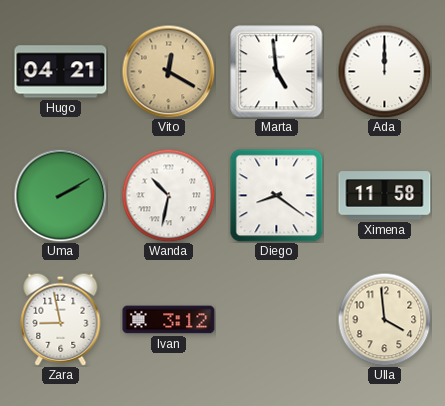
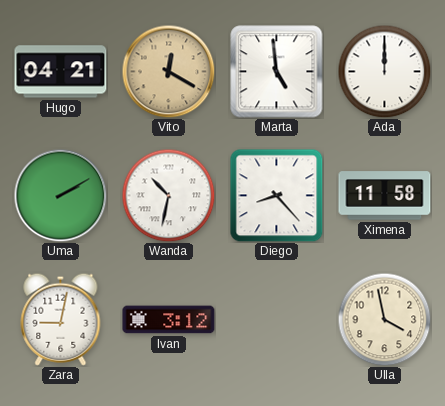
Diego: 8:21 -> 8:23 (277, 196)
Zara: 8:58 -> 9:02 (61, 319)
Ulla: 3:59 -> 3:58 (384, 319)
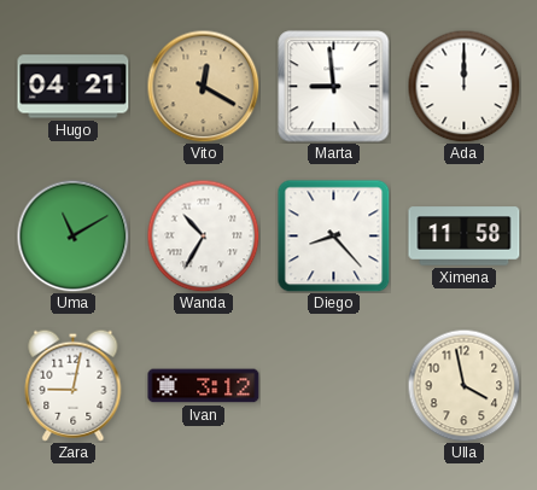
Marta: 4:59 -> 8:59 (334, 87)
Uma: 2:10 -> 11:10 (72, 235)
Wanda: 10:32 -> 10:35 (203, 235)
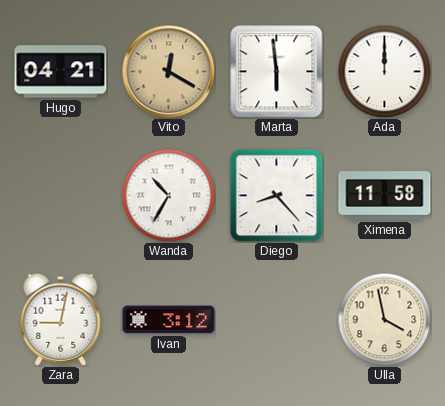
Marta: 8:59 -> 5:59 (277, 72)
Uma: 11:10 -> none (72, 235)
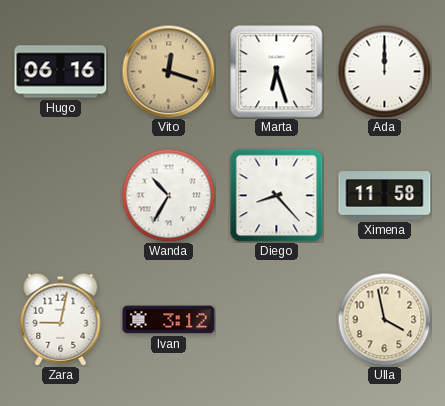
Hugo: 04:21 -> 06:16 (61, 72)
Vito: 12:20 -> 12:18 (168, 71)
Marta: 5:59 -> 6:27 (277, 72)
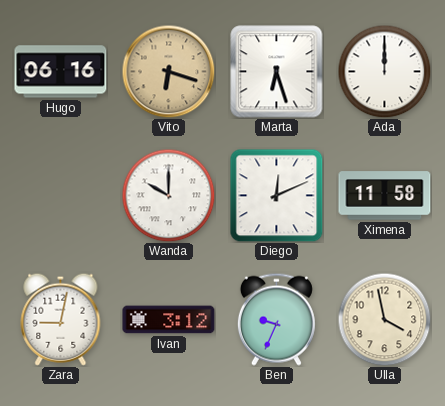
Vito: 12:18 -> 6:18 (168, 71)
Wanda: 10:35 -> 10:00 (168, 195)
Diego: 8:23 -> 12:11 (277, 196)
Ben: none -> 9:34 (276, 319)
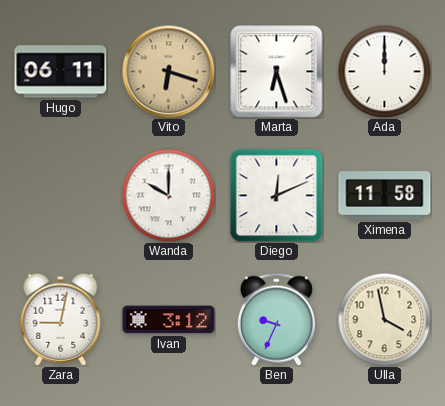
Hugo: 06:16 -> 06:11 (61, 72)
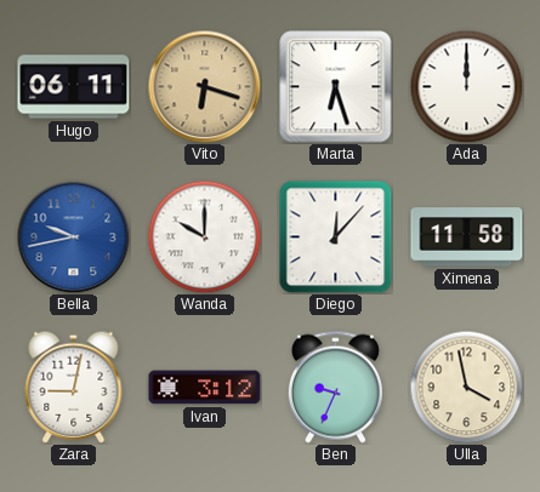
Bella: none -> 9:43 (73, 236)
Diego: 12:11 -> 12:07 (336, 238)
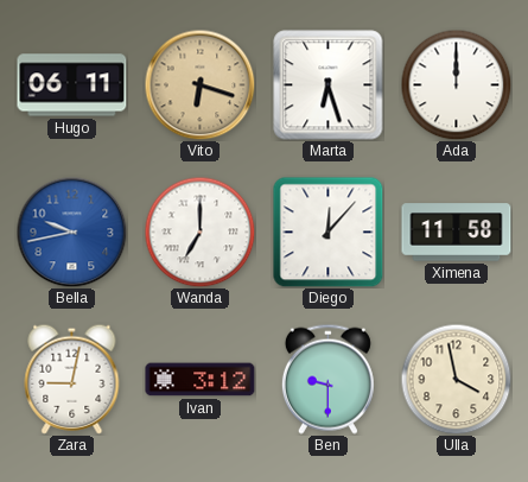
Wanda: 10:00 -> 7:00 (199, 232)
Ben: 9:34 -> 9:30 (327, 379)
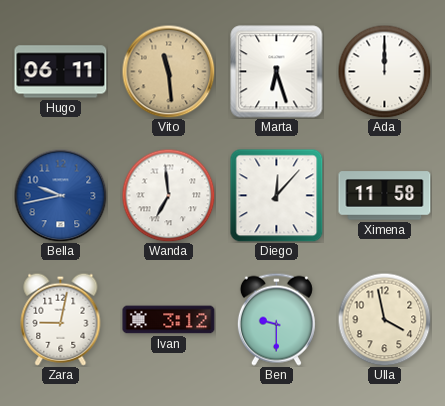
Vito: 6:18 -> 11:29 (168, 71)
Wanda: 7:00 -> 6:59 (168, 195)
